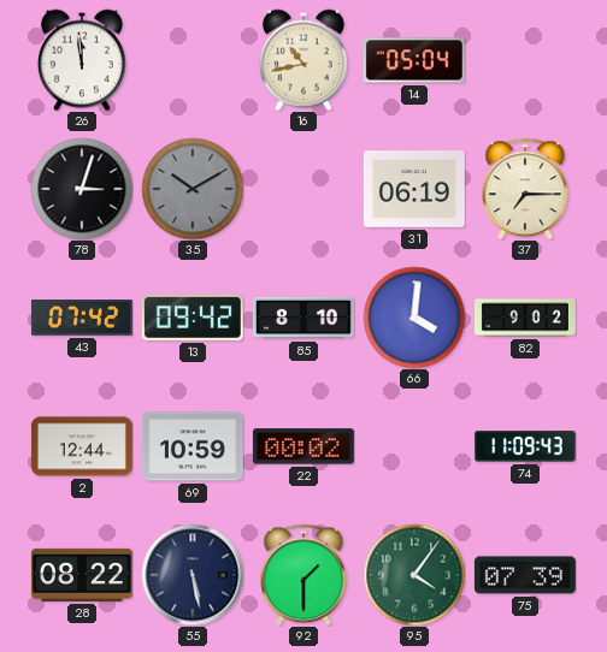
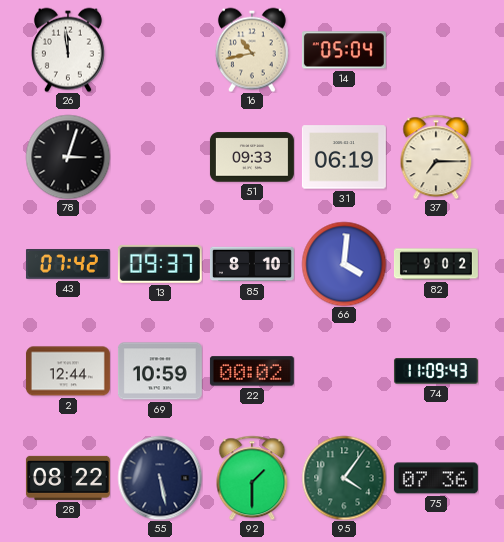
35: 10:10 -> none (193, 189)
51: none -> 09:33 (252, 157)
13: 09:42 -> 09:37 (160, 264)
75: 07:39 -> 07:36 (436, 478)
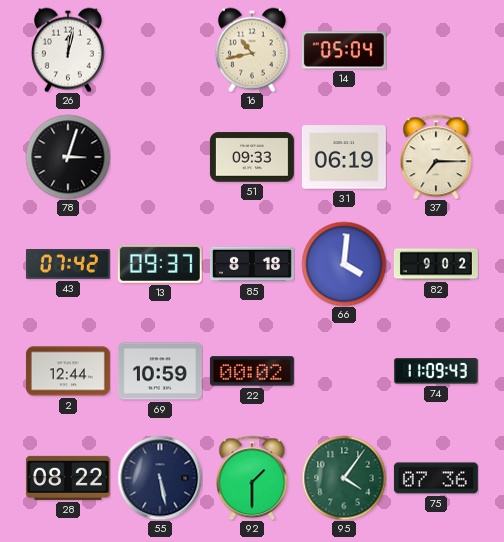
26: 11:59 -> 12:02 (68, 50)
85: 8:10 -> 8:18 (252, 264)
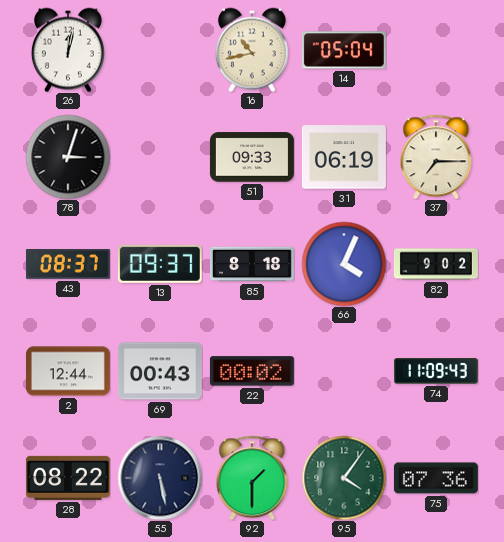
43: 07:42 -> 08:37 (68, 265)
66: 4:01 -> 4:04 (344, 264)
69: 10:59 -> 00:43 (160, 371)
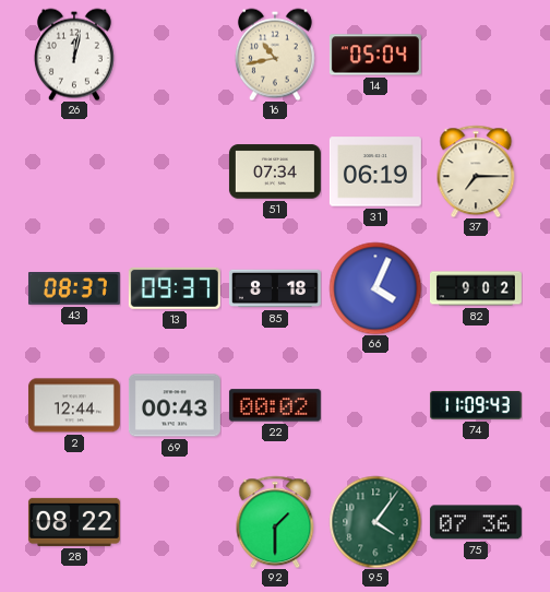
78: 3:03 -> none (68, 157)
51: 09:33 -> 07:34 (275, 171)
55: 5:28 -> none (160, 478)
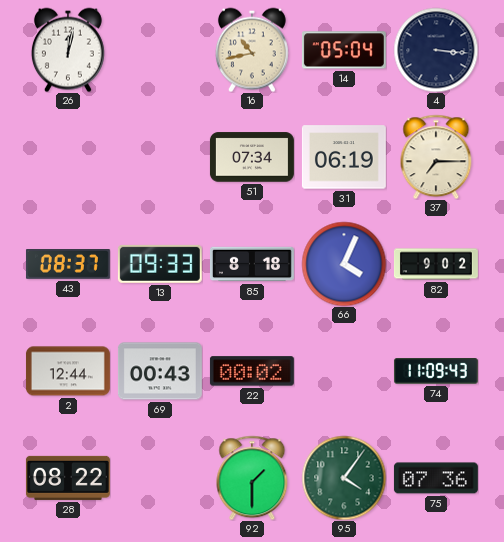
4: none -> 3:16 (436, 50)
13: 09:37 -> 09:33 (160, 264)
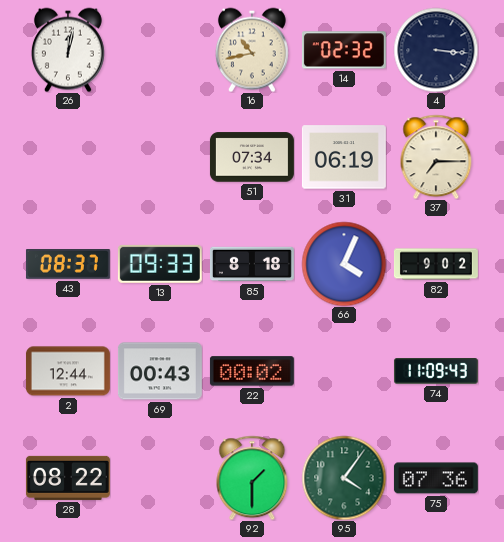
14: 05:04 -> 02:32 (344, 50)
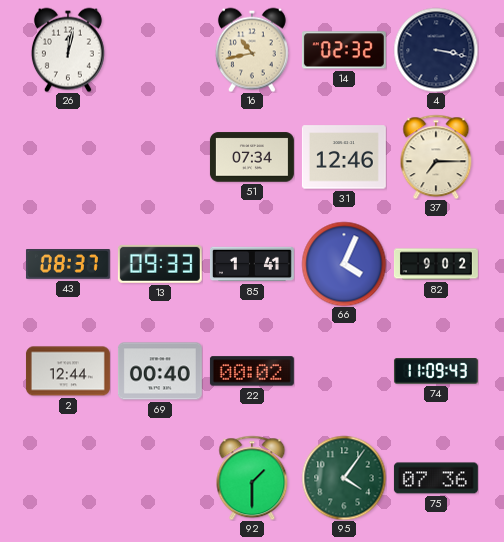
4: 3:16 -> 3:17 (436, 50)
31: 06:19 -> 12:46 (344, 157)
85: 8:18 -> 1:41 (252, 264)
69: 00:43 -> 00:40 (160, 371)
28: 08:22 -> none (68, 478)
